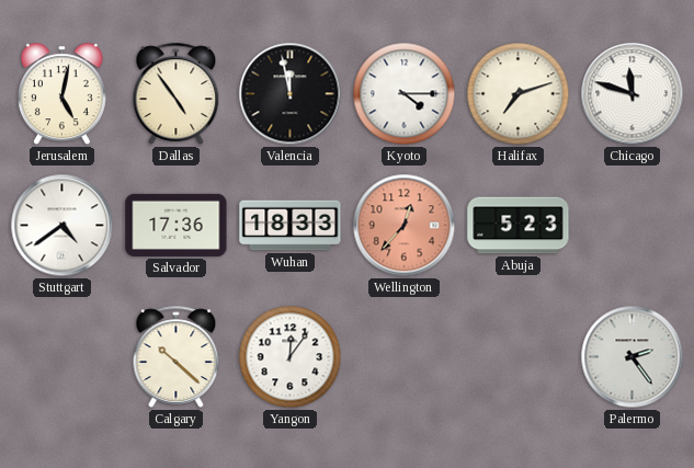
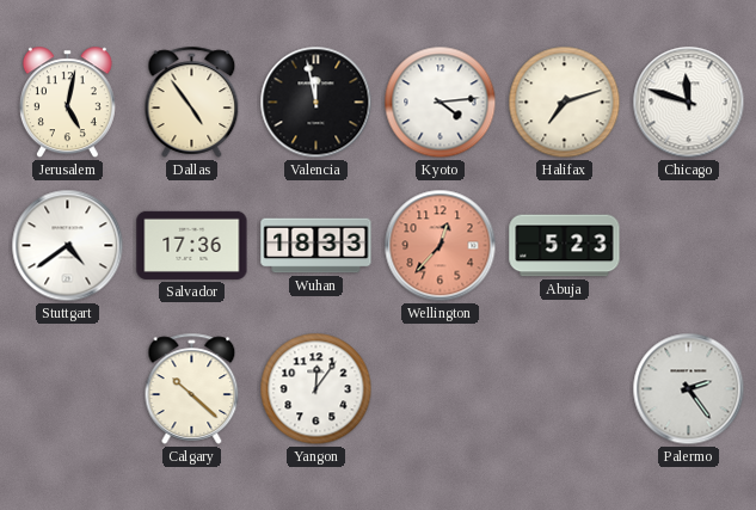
Kyoto: 4:15 -> 4:14 (441, 103)
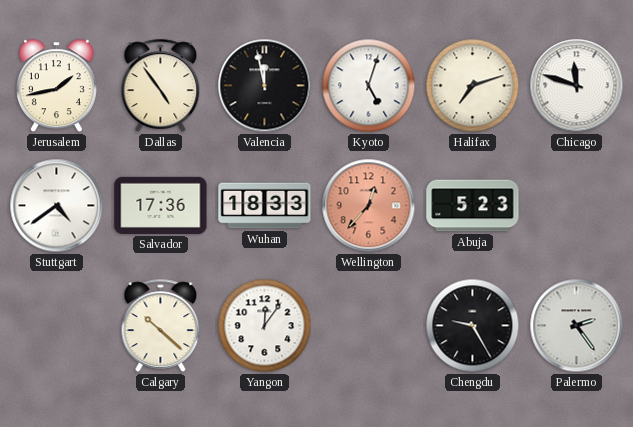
Jerusalem: 5:02 -> 1:43 (56, 86)
Kyoto: 4:14 -> 5:03 (369, 86)
Chengdu: none -> 9:25 (473, 326)
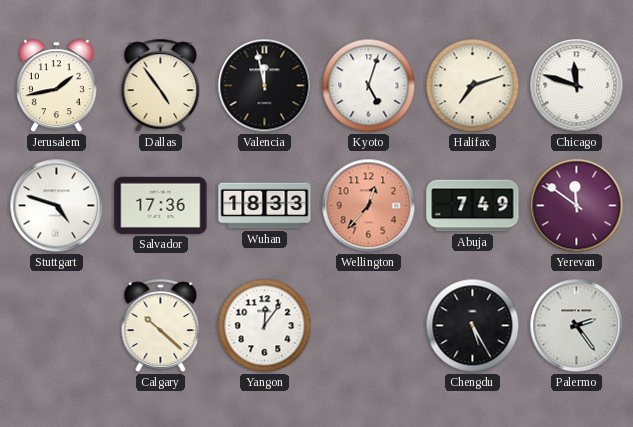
Stuttgart: 4:39 -> 4:48 (57, 206)
Abuja: 5:23 -> 7:49 (473, 206)
Yerevan: none -> 11:51 (577, 206)
Chengdu: 9:25 -> 5:25 (473, 326)
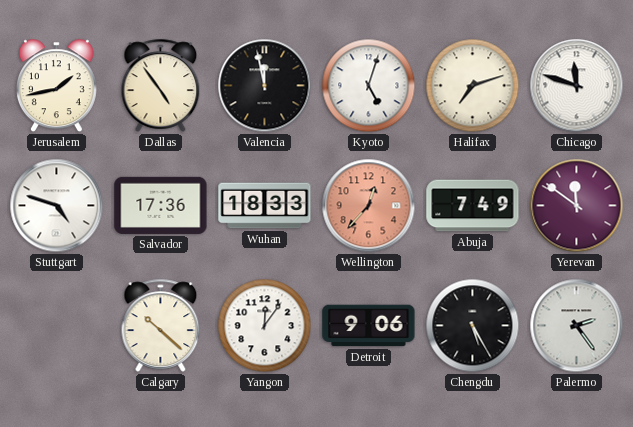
Detroit: none -> 9:06 (369, 326)
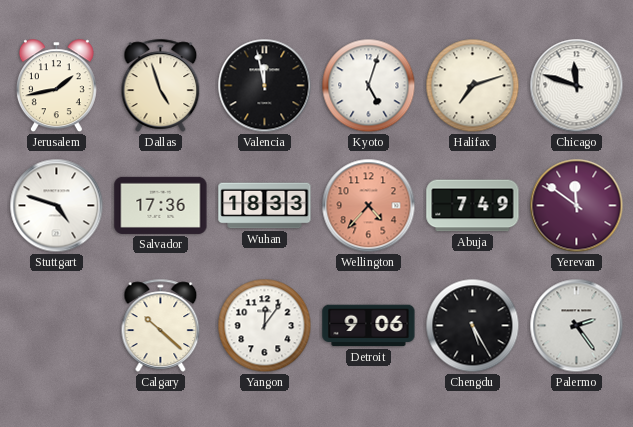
Dallas: 4:54 -> 4:57 (161, 85)
Wellington: 12:37 -> 4:37 (369, 206)
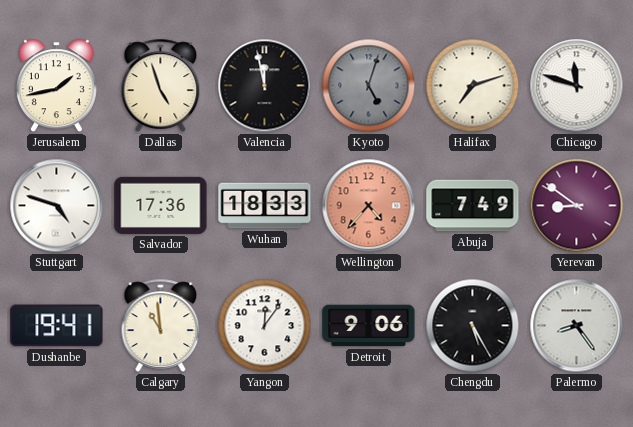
Kyoto dial: white -> grey (369, 86)
Yerevan: 11:51 -> 8:51 (577, 206)
Dushanbe: none -> 19:41 (57, 326)
Calgary: 10:22 -> 10:59 (161, 325)
Palermo: 2:24 -> 8:24 (577, 326)
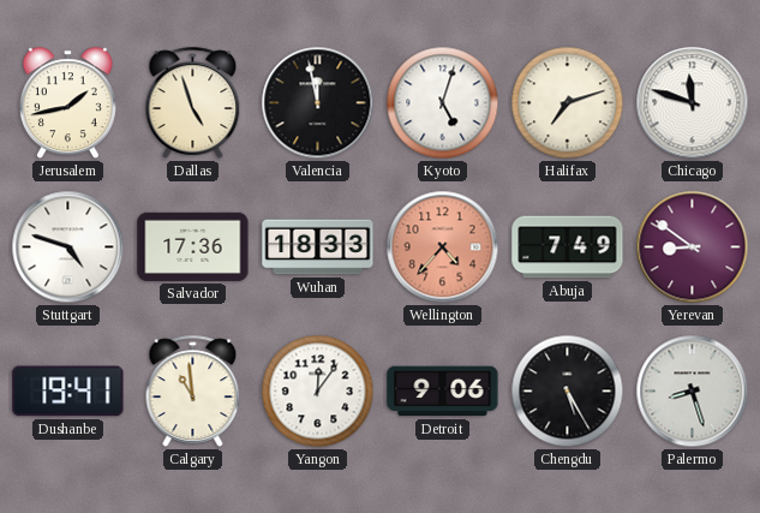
Kyoto dial: grey -> white (443, 103)
Palermo: 8:24 -> 8:27 (693, 392)
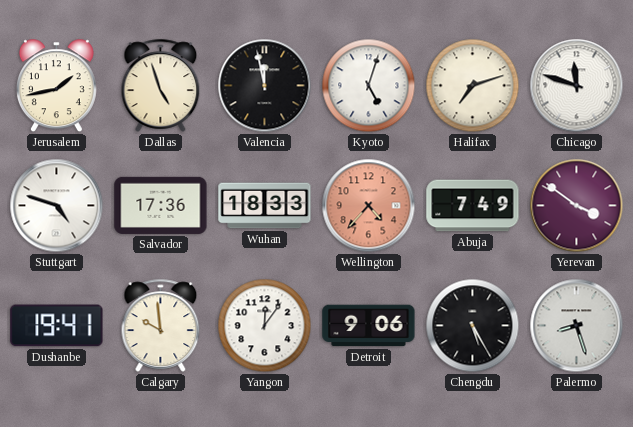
Yerevan: 8:51 -> 3:51 (577, 206)
Calgary: 10:59 -> 9:59 (161, 325)
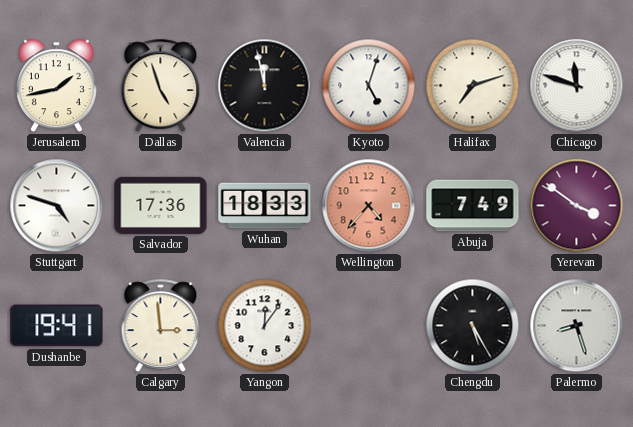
Calgary: 9:59 -> 2:59 (161, 325)
Detroit: 9:06 -> none (369, 326)
